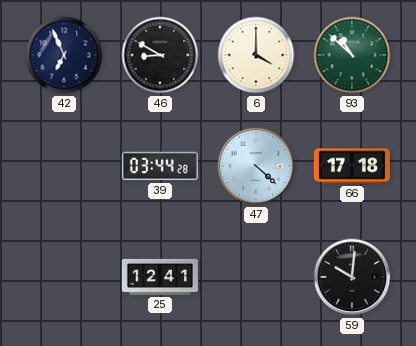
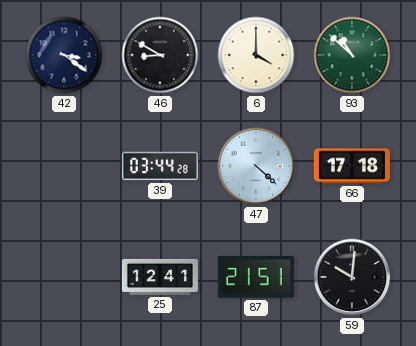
42: 6:56 -> 3:21 (64, 55)
87: none -> 21:51 (256, 278)
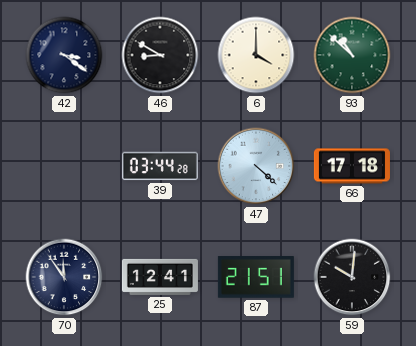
70: none -> 11:54 (64, 277)
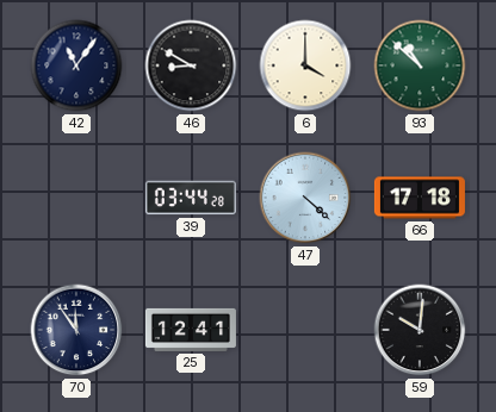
42: 3:21 -> 11:06 (76, 65)
87: 21:51 -> none (256, 278)
